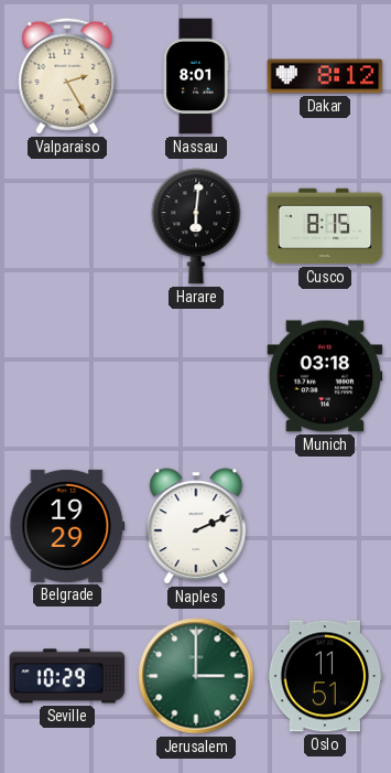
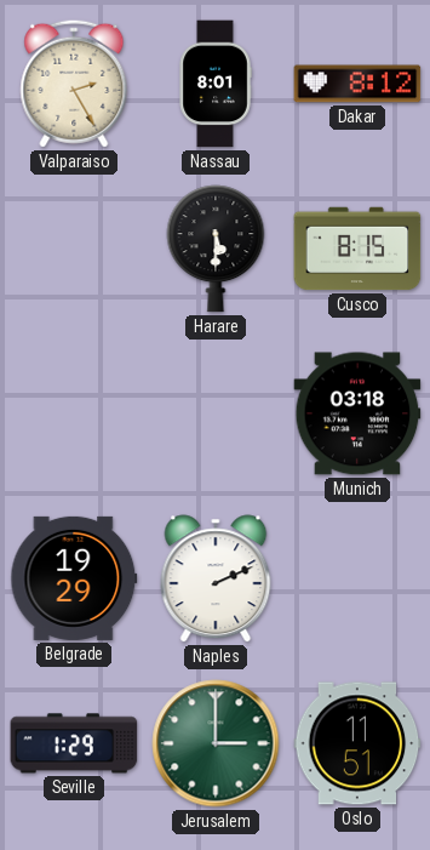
Harare: 6:01 -> 5:30 (216, 249)
Seville: 10:29 -> 1:29 (74, 743)
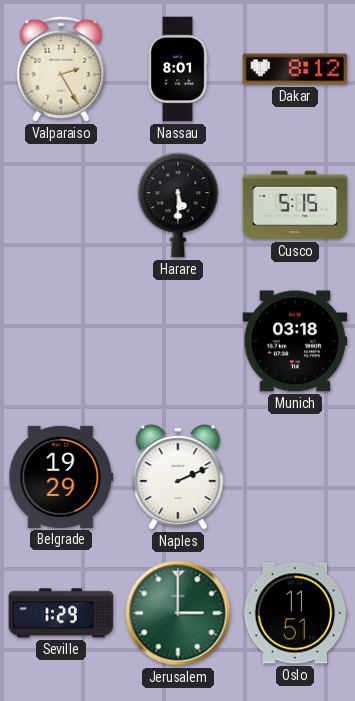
Cusco: 8:15 -> 5:15 (295, 205)
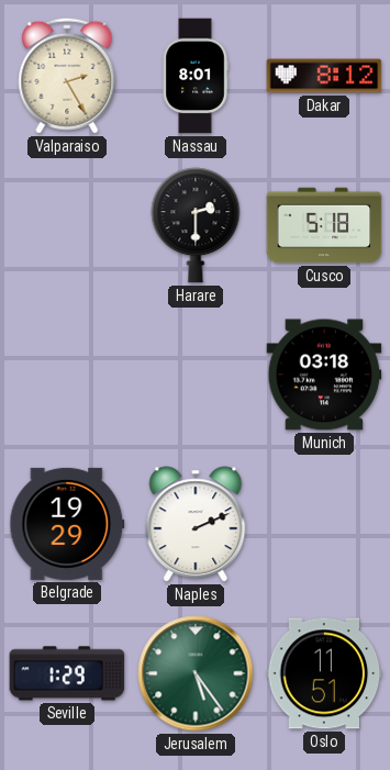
Harare: 5:30 -> 2:30 (196, 225)
Cusco: 5:15 -> 5:18 (324, 225)
Jerusalem: 3:00 -> 5:24 (196, 673)
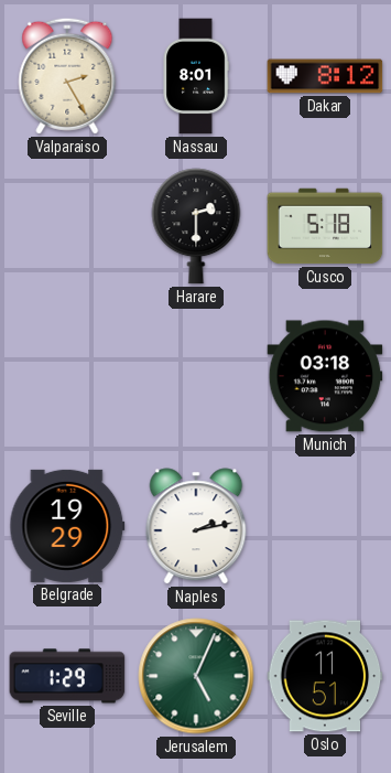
Naples: 2:11 -> 2:13 (196, 526)
Jerusalem: 5:24 -> 5:04 (196, 676)
